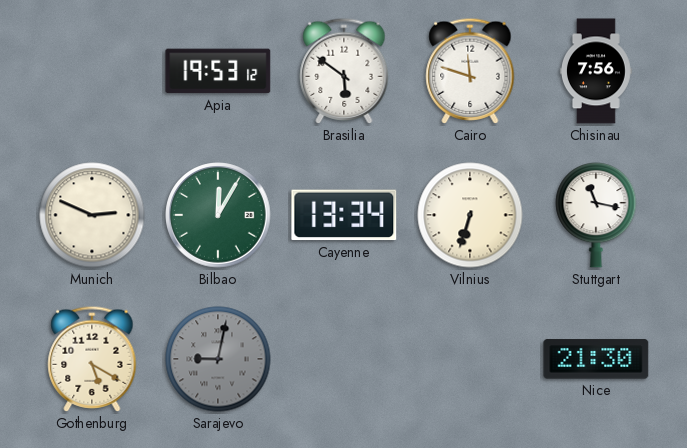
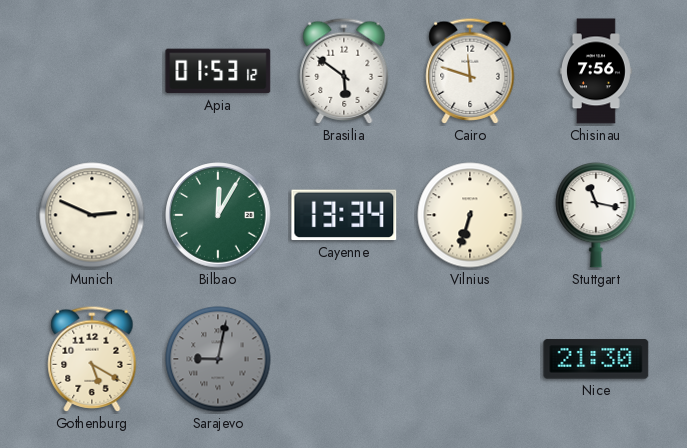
Apia: 19:53 -> 01:53 (218, 71)
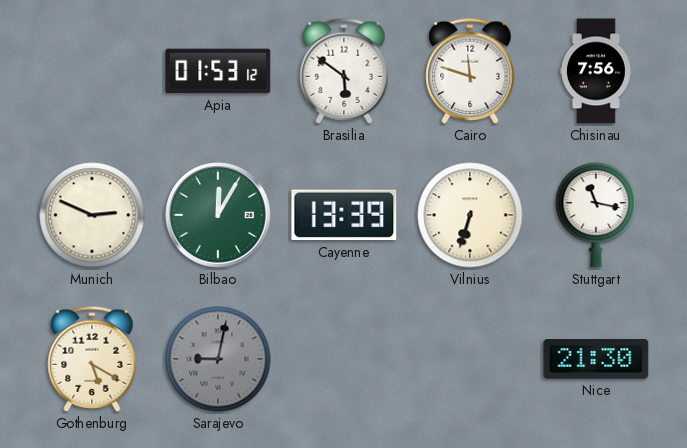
Cayenne: 13:34 -> 13:39 (344, 215)
